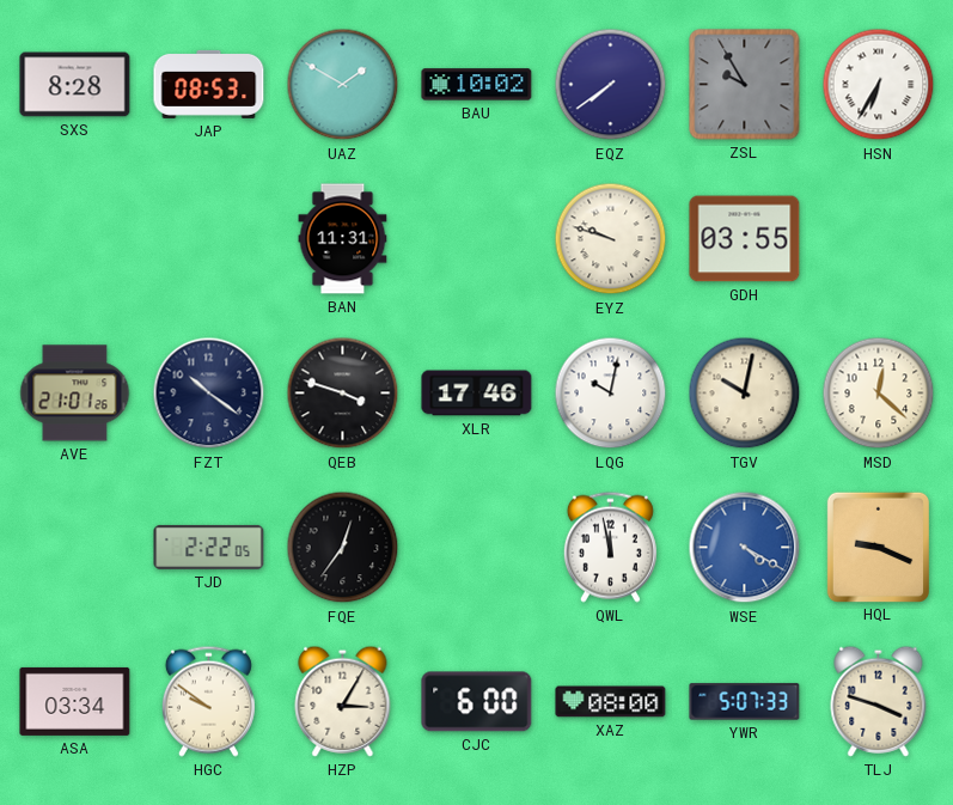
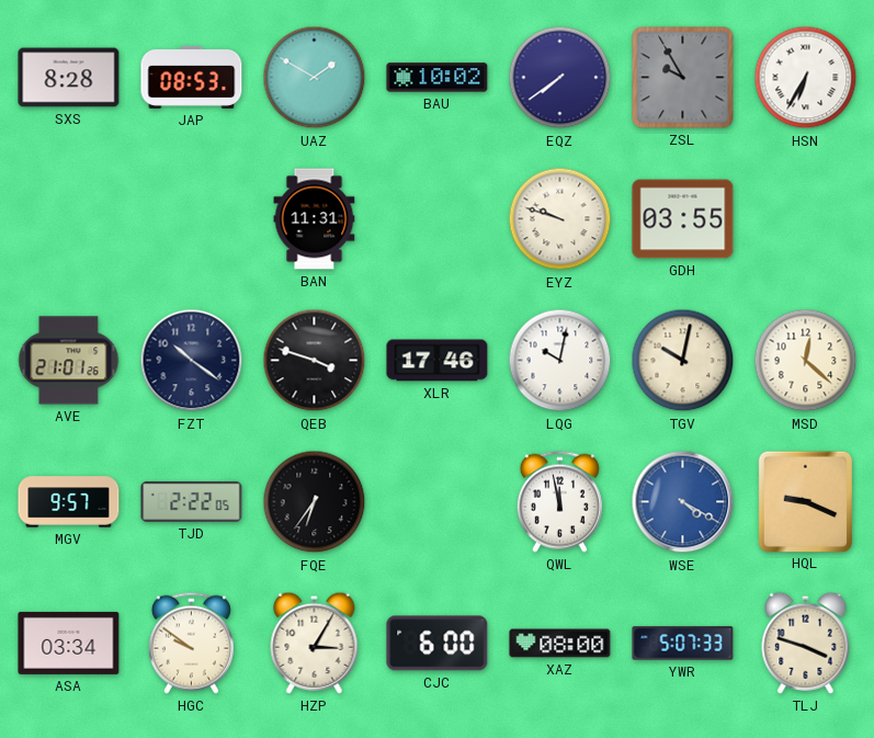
MGV: none -> 9:57 (69, 502)
FQE: 12:36 -> 6:36 (315, 502)
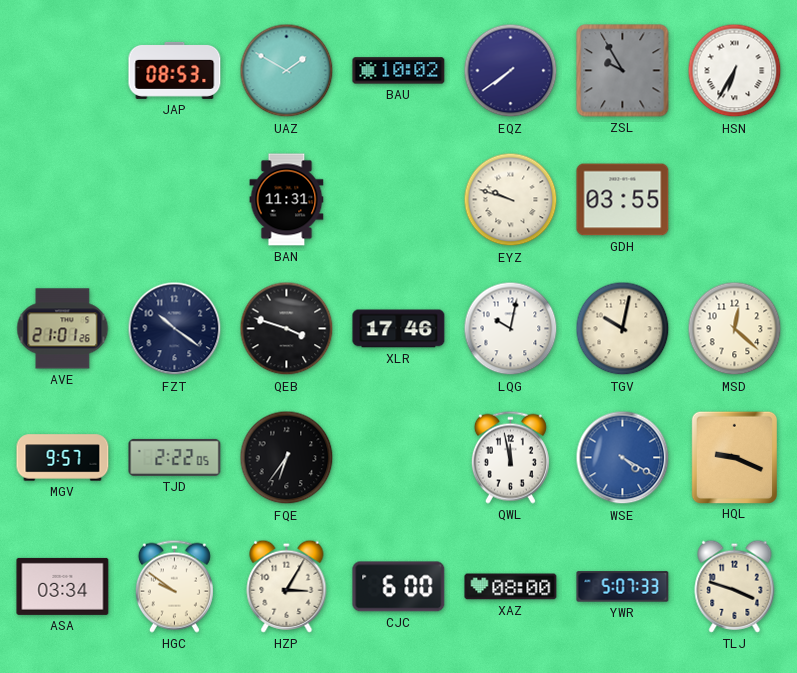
SXS: 8:28 -> none (69, 78)
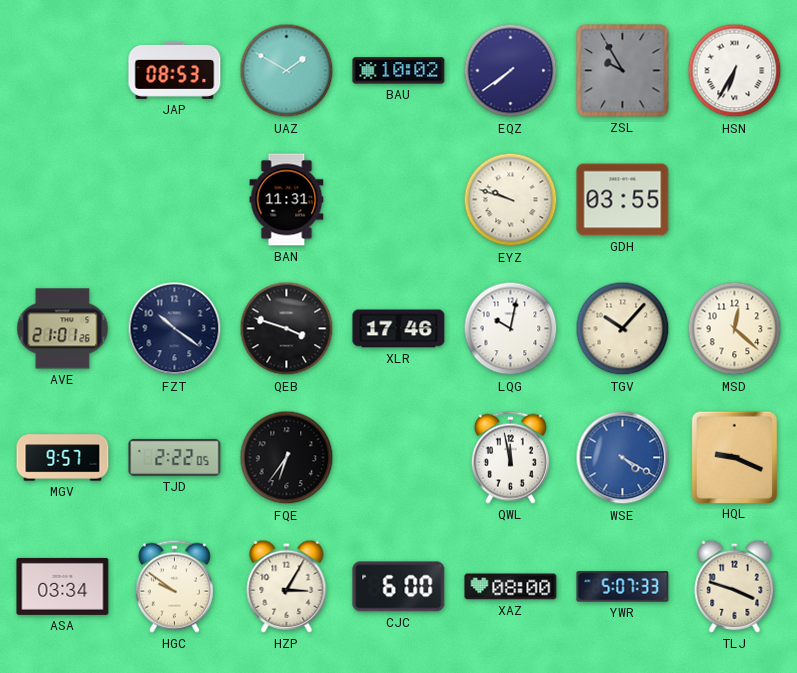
TGV: 10:02 -> 10:07 (623, 329)
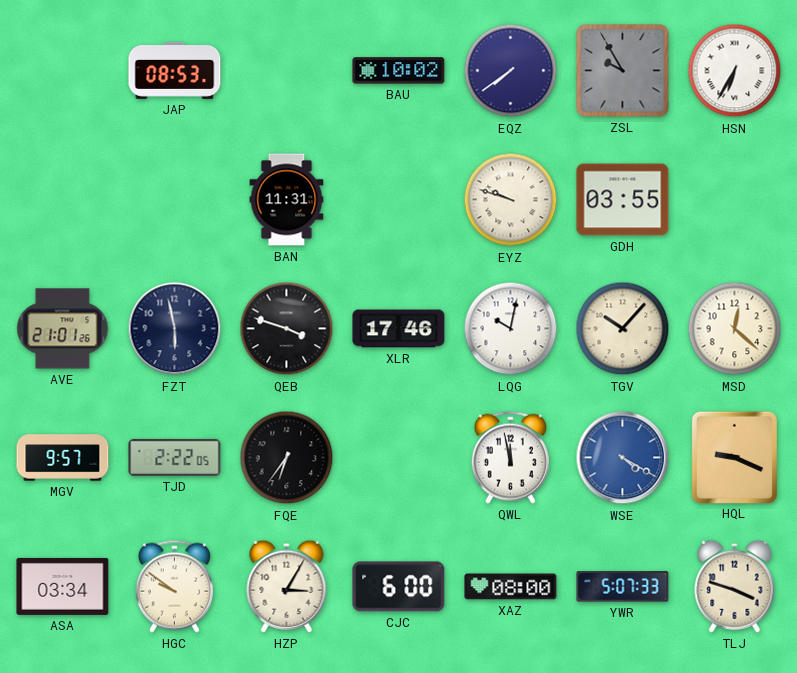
UAZ: 1:50 -> none (287, 71)
FZT: 10:21 -> 5:58 (175, 329)
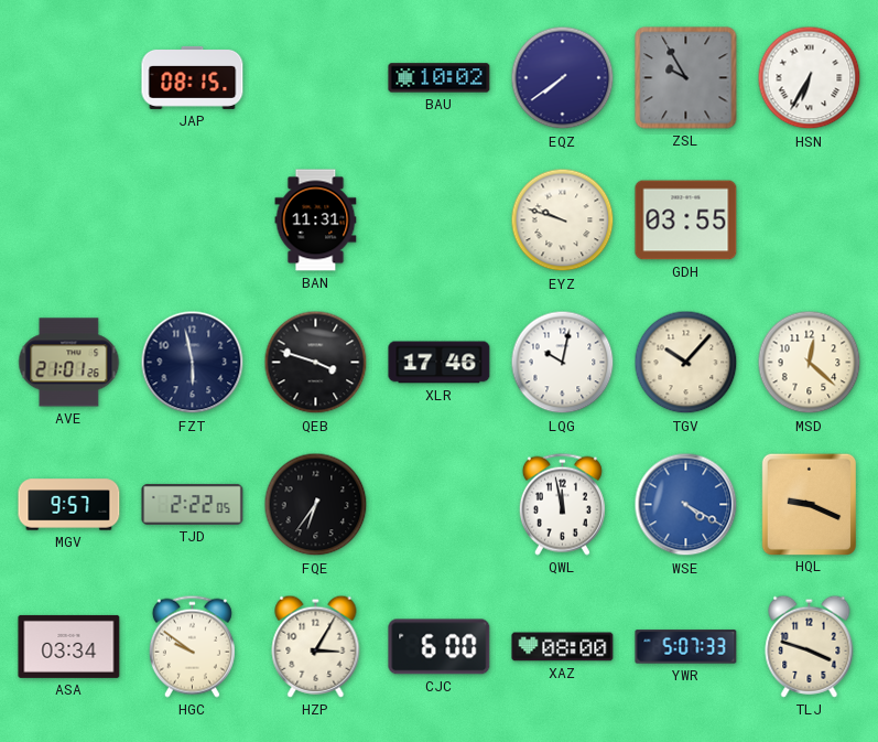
JAP: 08:53 -> 08:15 (193, 77)
